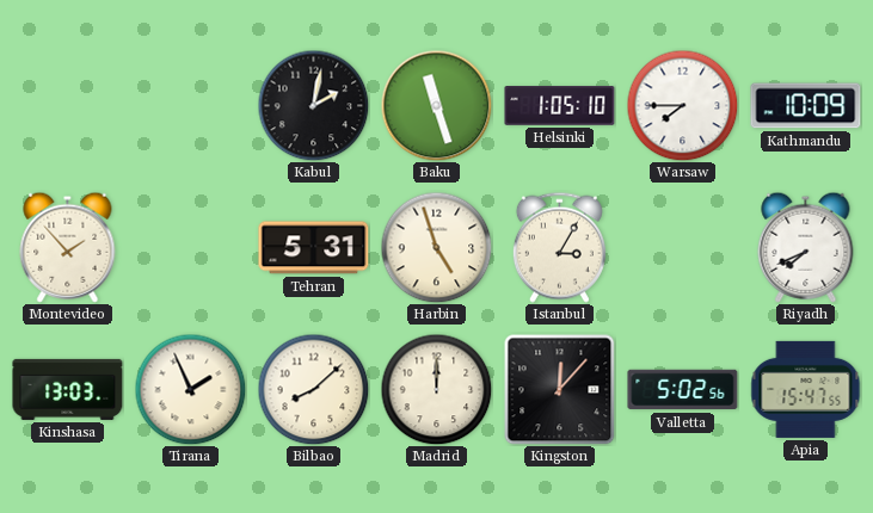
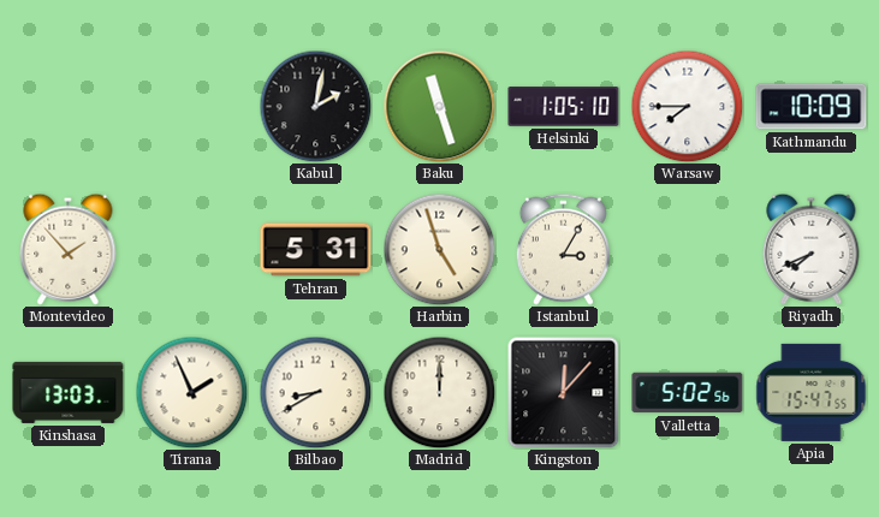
Bilbao: 8:08 -> 8:40 (315, 392)
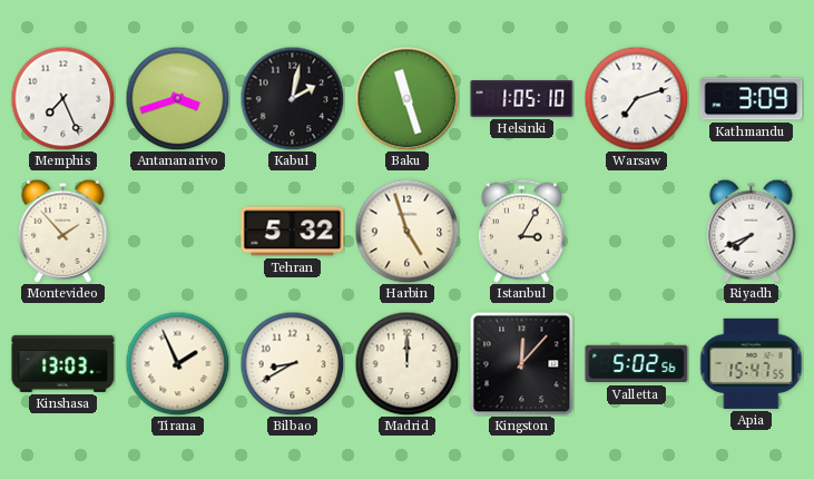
Memphis: none -> 7:26 (62, 98)
Antananarivo: none -> 3:42 (177, 98)
Warsaw: 7:45 -> 7:12 (636, 98)
Kathmandu: 10:09 -> 3:09 (752, 99)
Tehran: 5:31 -> 5:32 (293, 232)
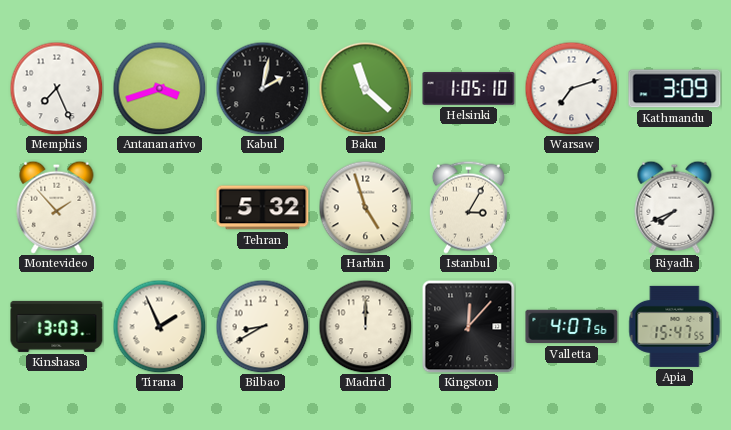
Baku: 11:27 -> 11:22 (365, 88)
Valletta: 5:02 -> 4:07 (572, 327)
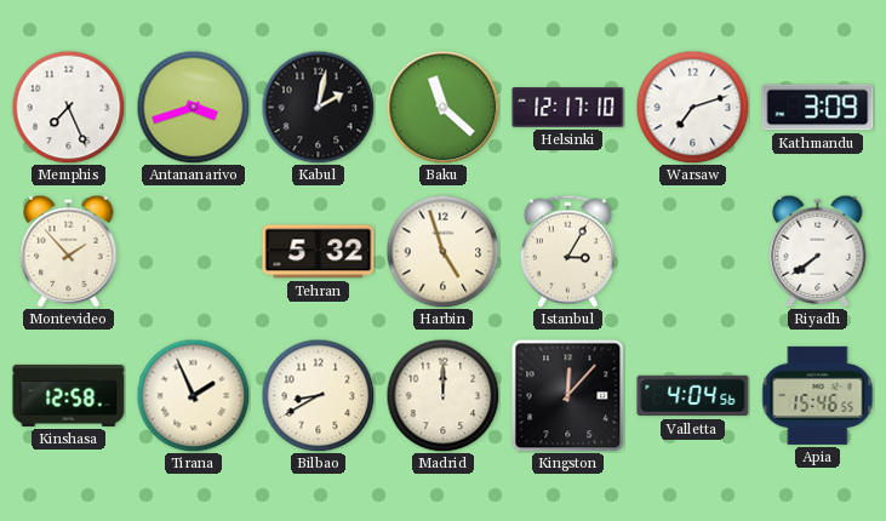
Helsinki: 1:05 -> 12:17 (568, 108)
Riyadh: 7:41 -> 7:39 (818, 251)
Kinshasa: 13:03 -> 12:58 (69, 395)
Valletta: 4:07 -> 4:04 (693, 396)
Apia: 15:47 -> 15:46 (818, 395)
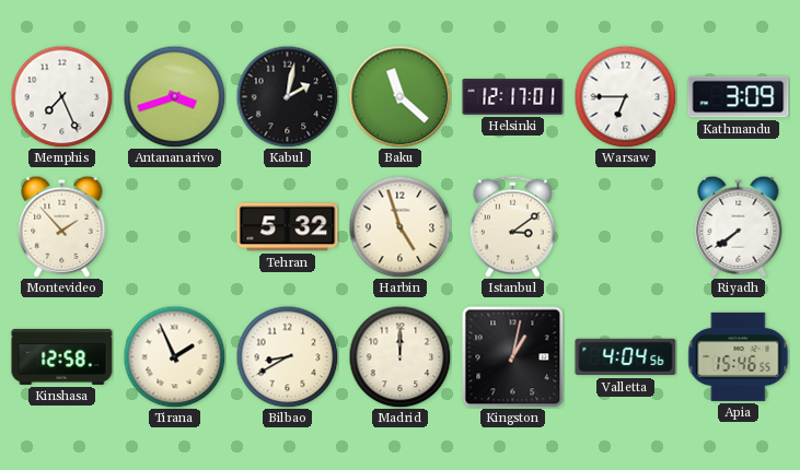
Helsinki: 12:17:10 -> 12:17:01 (513, 97)
Warsaw: 7:12 -> 6:45 (625, 96)
Istanbul: 3:05 -> 3:09 (512, 226)
Kingston: 12:07 -> 1:02 (512, 356)
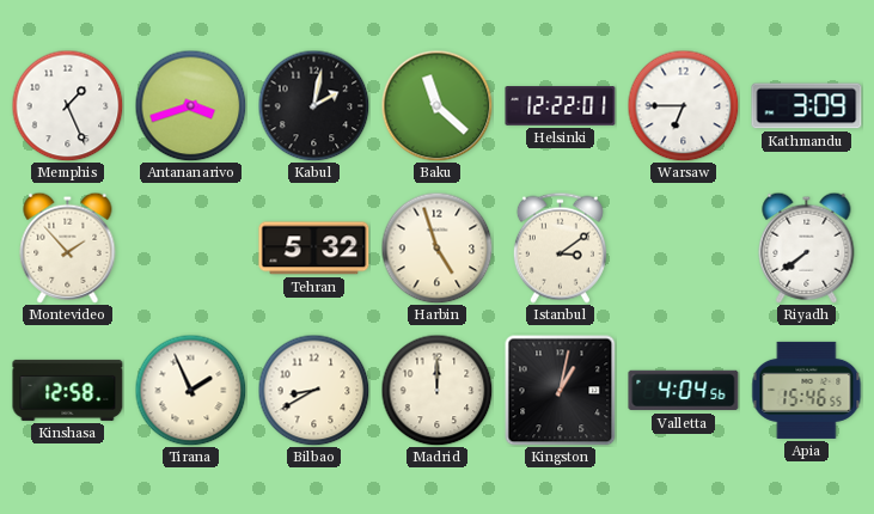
Memphis: 7:26 -> 1:26 (67, 105)
Helsinki: 12:17 -> 12:22 (561, 106)
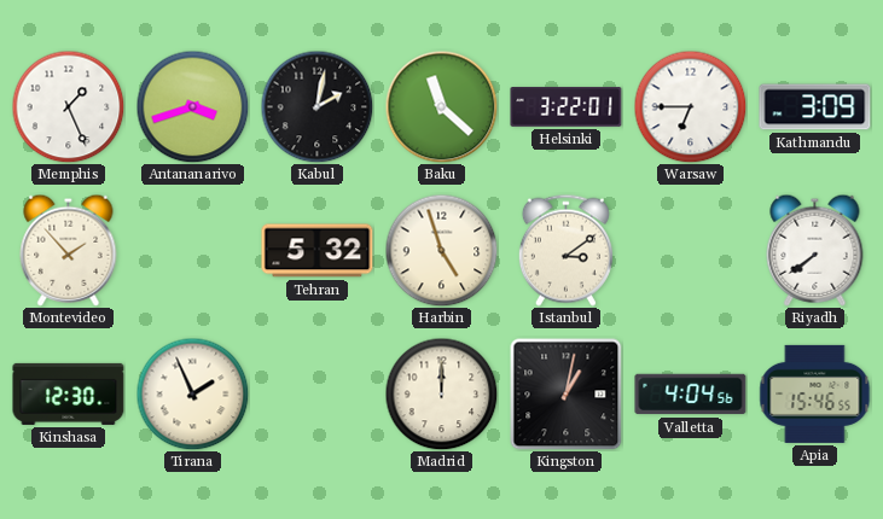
Helsinki: 12:22 -> 3:22 (567, 107)
Kinshasa: 12:58 -> 12:30 (69, 393)
Bilbao: 8:40 -> none (313, 390)
